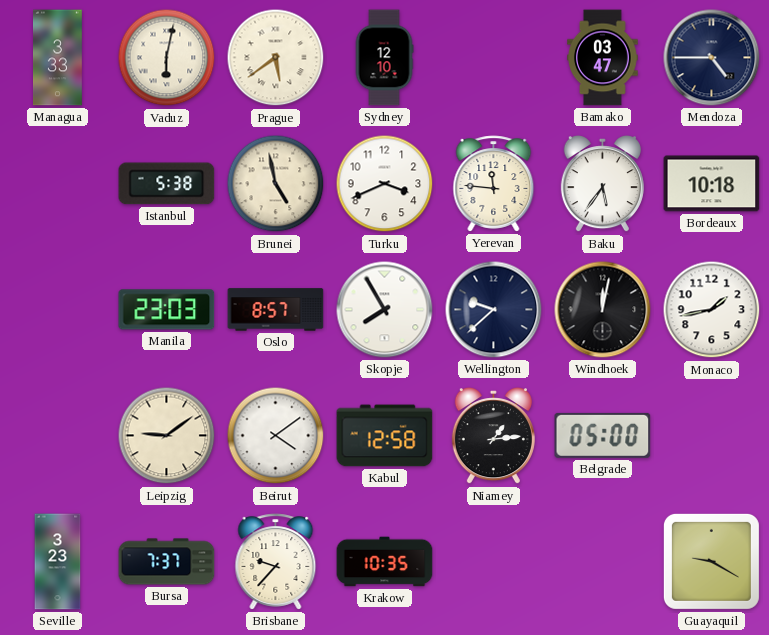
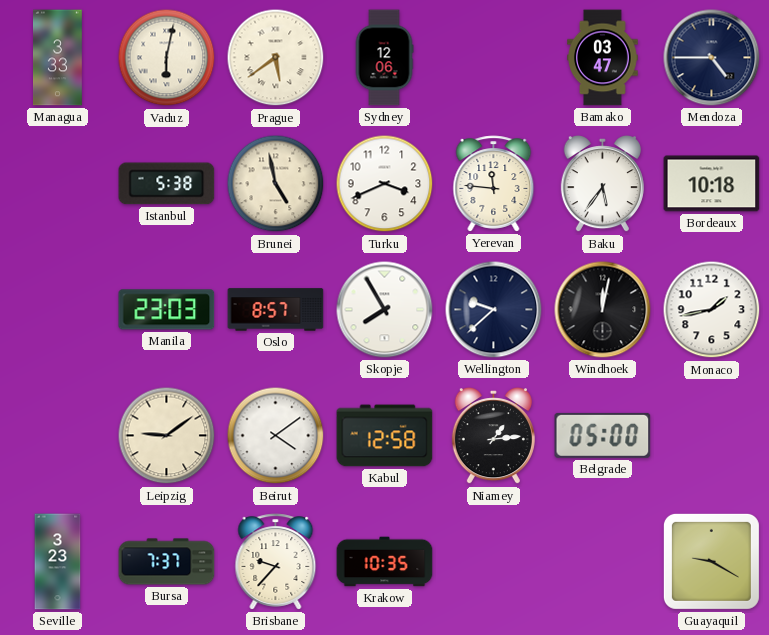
Sydney: 12:10 -> 12:06 (384, 58)
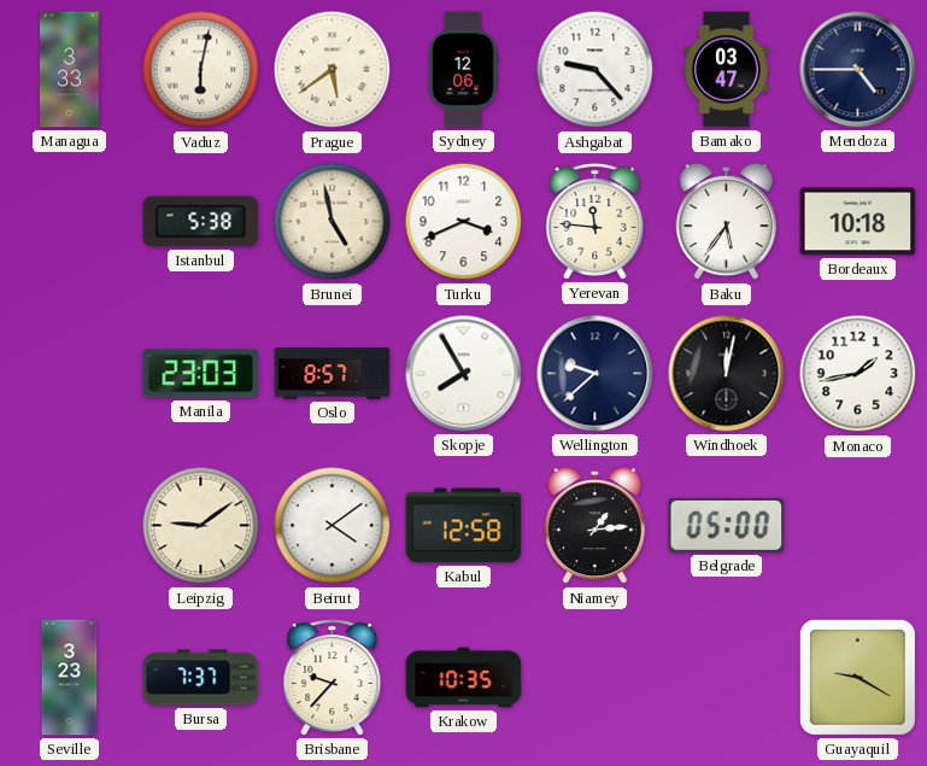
Ashgabat: none -> 9:23 (595, 70)
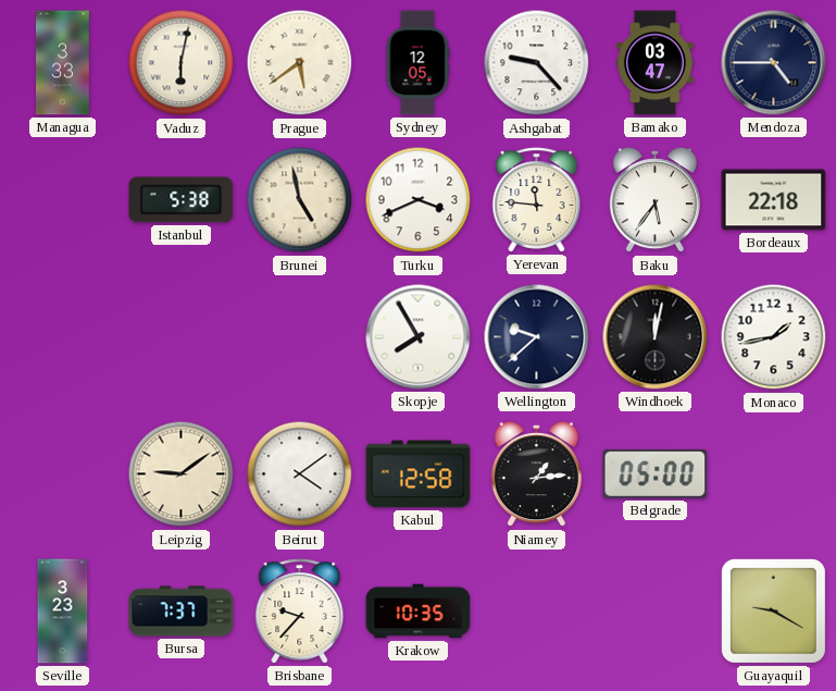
Sydney: 12:06 -> 12:05 (417, 63)
Bordeaux: 10:18 -> 22:18 (774, 200)
Manila: 23:03 -> none (201, 374)
Oslo: 8:57 -> none (333, 374)
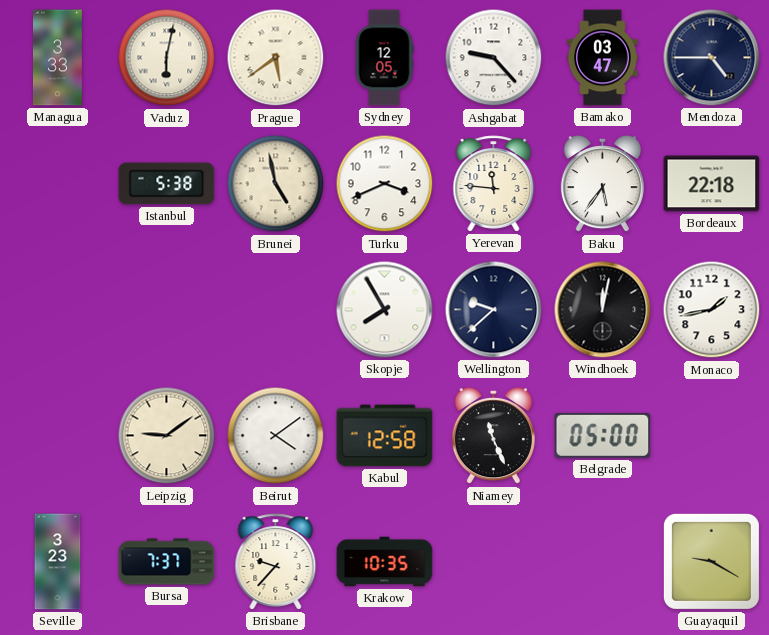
Niamey: 1:14 -> 11:26 (493, 437)
